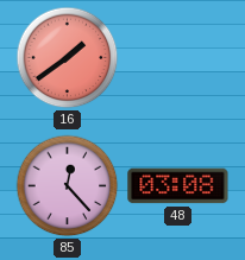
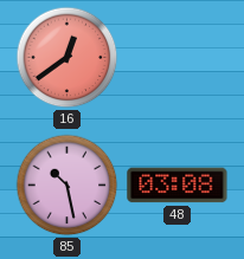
16: 1:39 -> 12:39 (68, 58)
85: 12:23 -> 10:28 (68, 186)
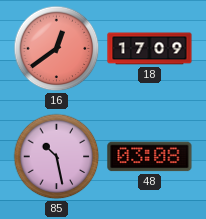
18: none -> 17:09 (150, 49)
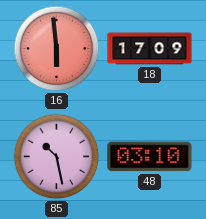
16: 12:39 -> 5:59 (57, 49)
48: 03:08 -> 03:10 (150, 157)
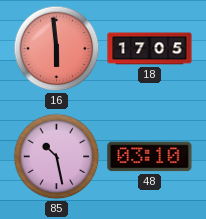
18: 17:09 -> 17:05 (150, 49)
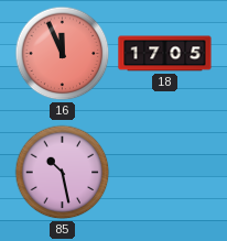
16: 5:59 -> 11:56 (63, 54)
48: 03:10 -> none (150, 157)
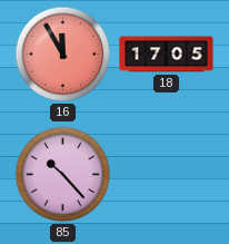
16: 11:56 -> 11:55 (63, 55)
85: 10:28 -> 10:23 (63, 175)
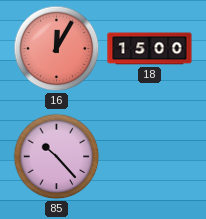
16: 11:55 -> 12:05 (57, 49)
18: 17:05 -> 15:00 (150, 49)
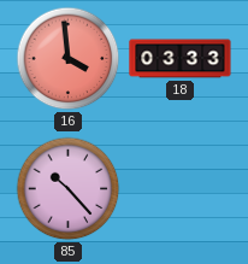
16: 12:05 -> 3:59 (69, 59)
18: 15:00 -> 03:33 (181, 59)
